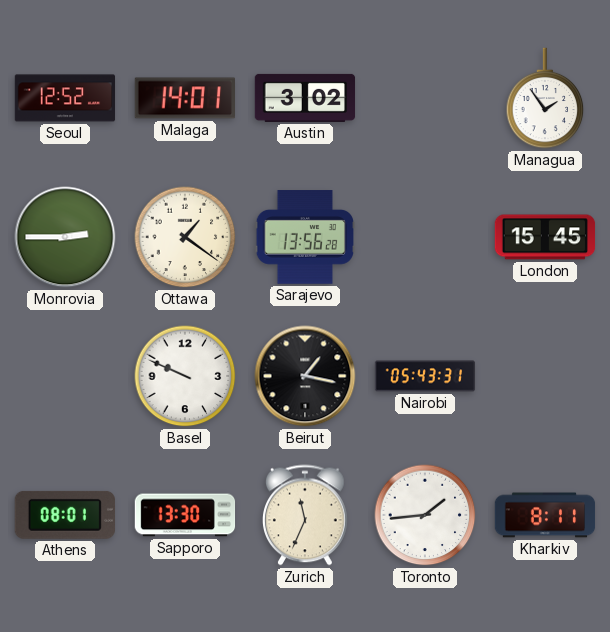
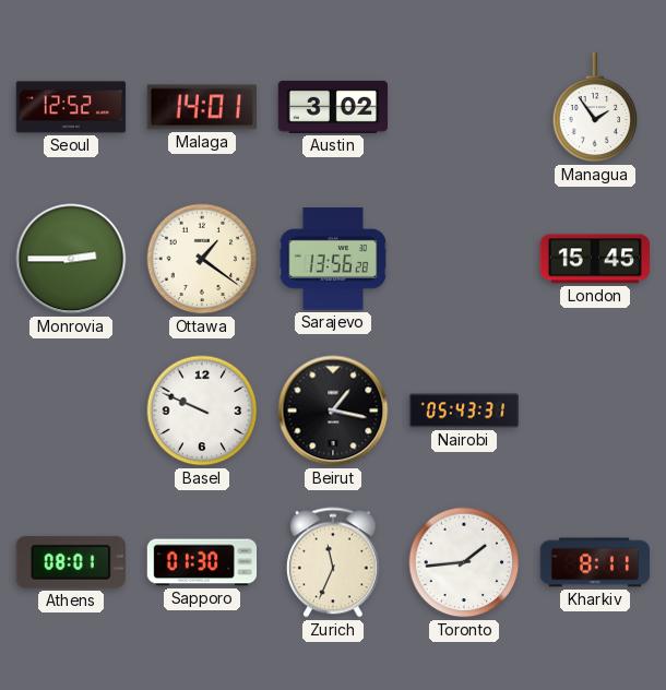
Sapporo: 13:30 -> 01:30 (202, 562)
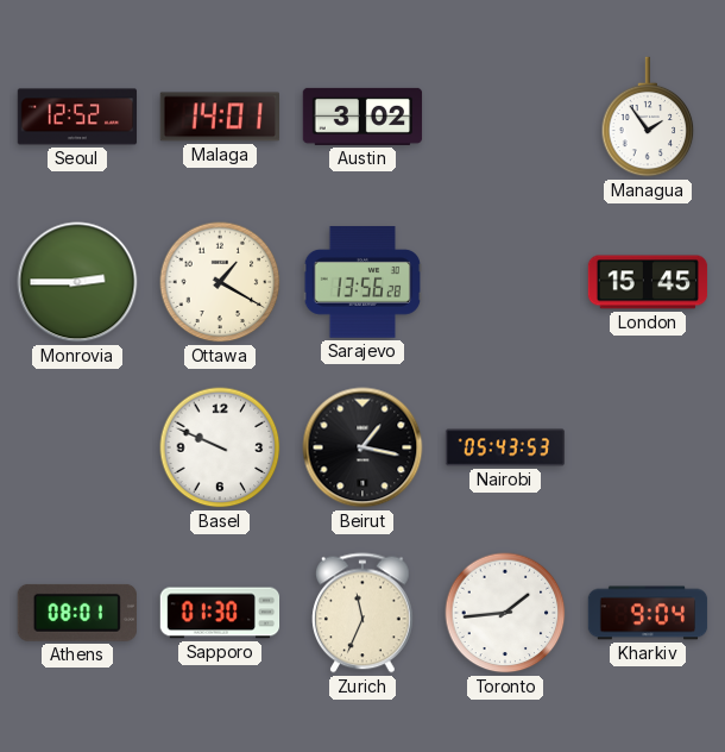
Ottawa: 1:21 -> 1:20 (220, 282)
Nairobi: 05:43:31 -> 05:43:53 (505, 447)
Kharkiv: 8:11 -> 9:04 (648, 613)
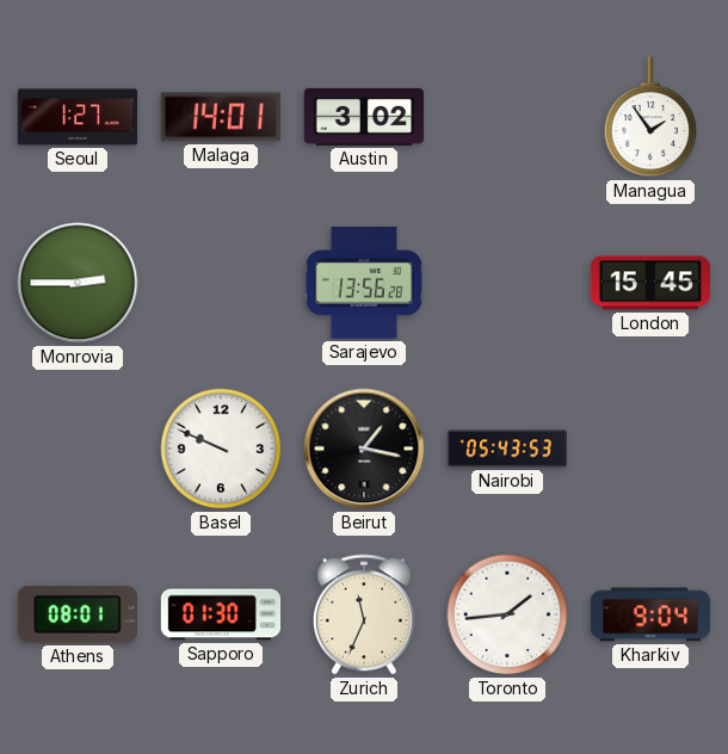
Seoul: 12:52 -> 1:27 (78, 117)
Ottawa: 1:20 -> none (220, 282)
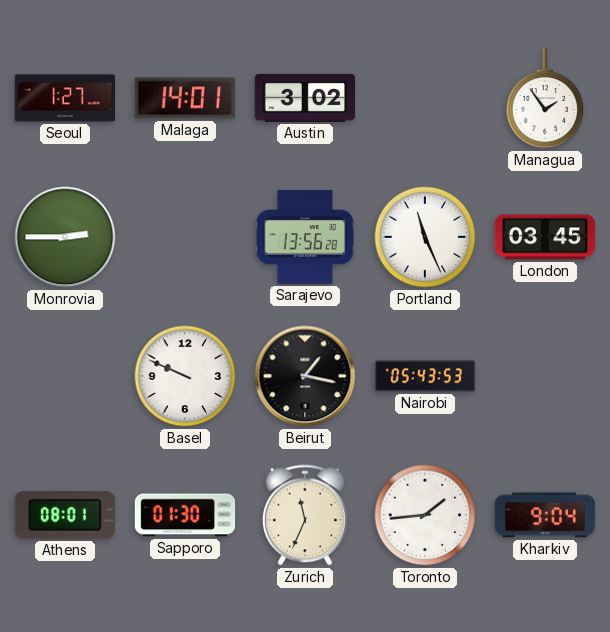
Portland: none -> 11:26 (425, 237)
London: 15:45 -> 03:45 (545, 237)
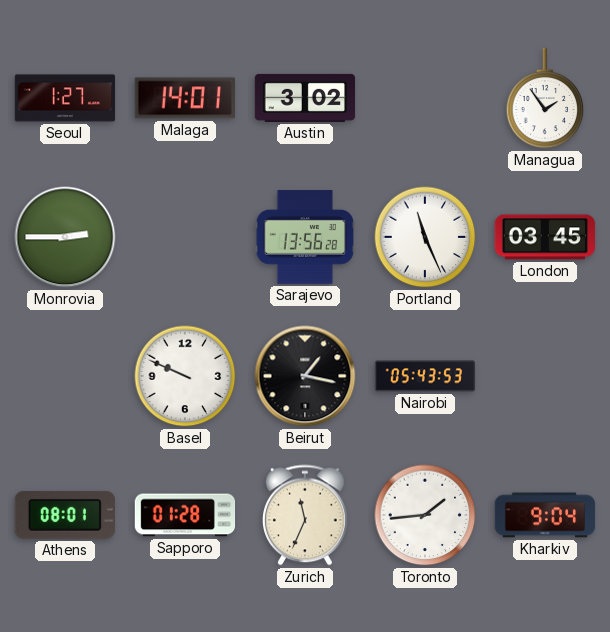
Sapporo: 01:30 -> 01:28 (185, 515)
